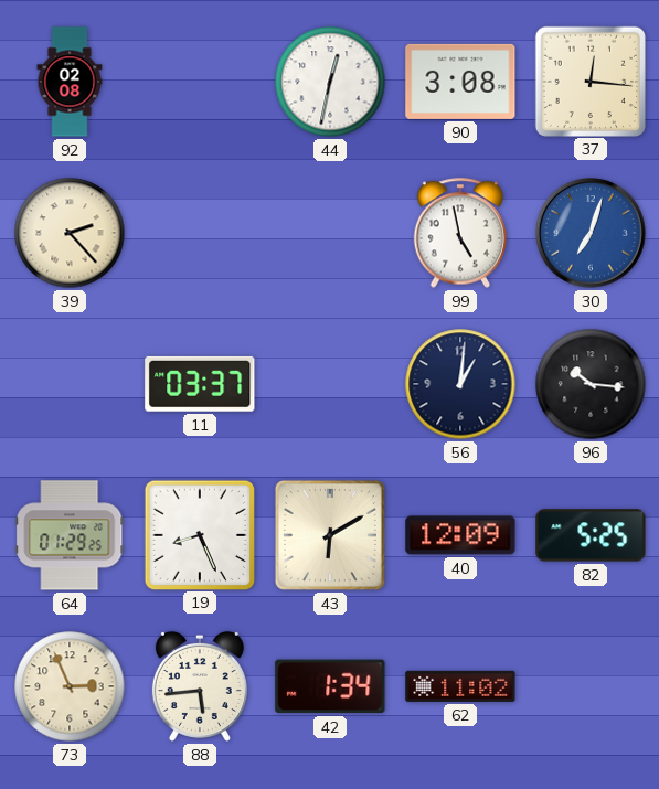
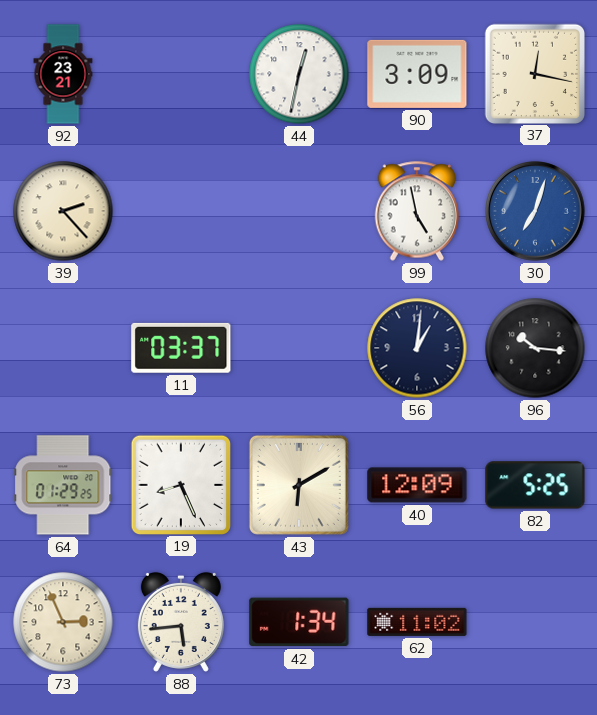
92: 02:08 -> 23:21 (63, 74)
90: 3:08 -> 3:09 (417, 74)
37: 12:16 -> 12:17 (534, 73)
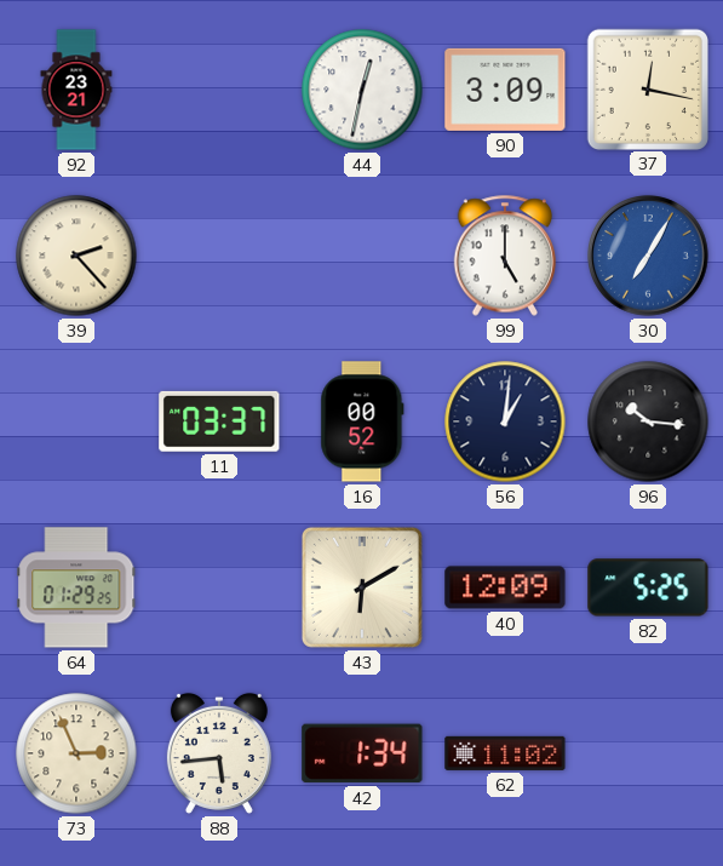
99: 4:58 -> 5:00 (505, 256)
30: 7:03 -> 7:05 (648, 256)
16: none -> 00:52 (362, 421)
19: 8:26 -> none (180, 484)
